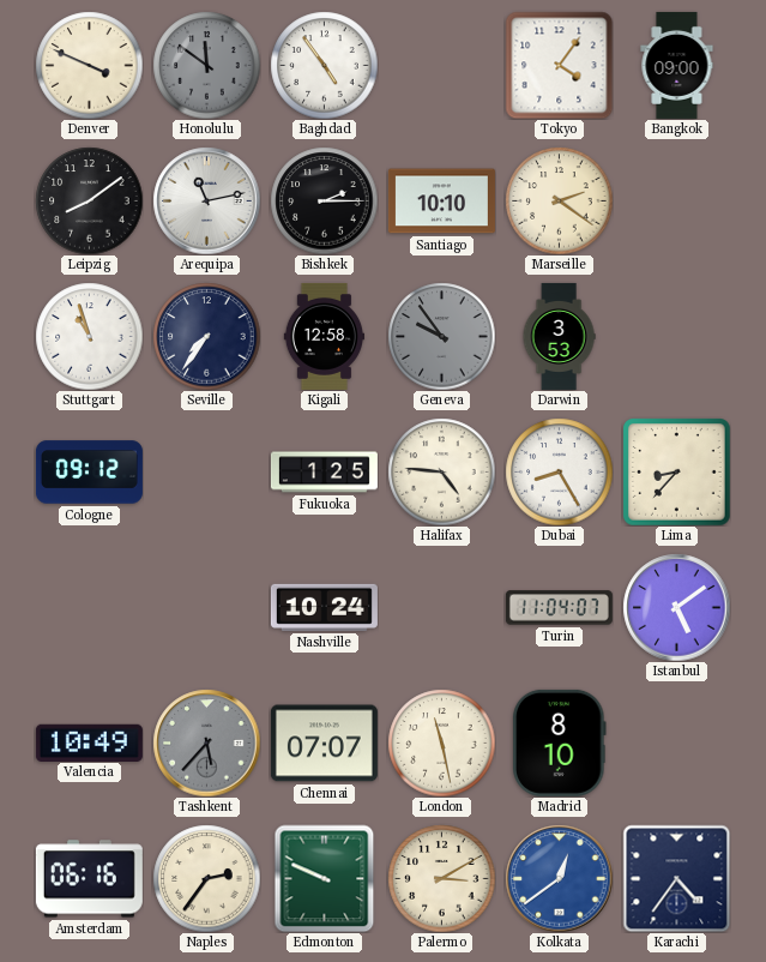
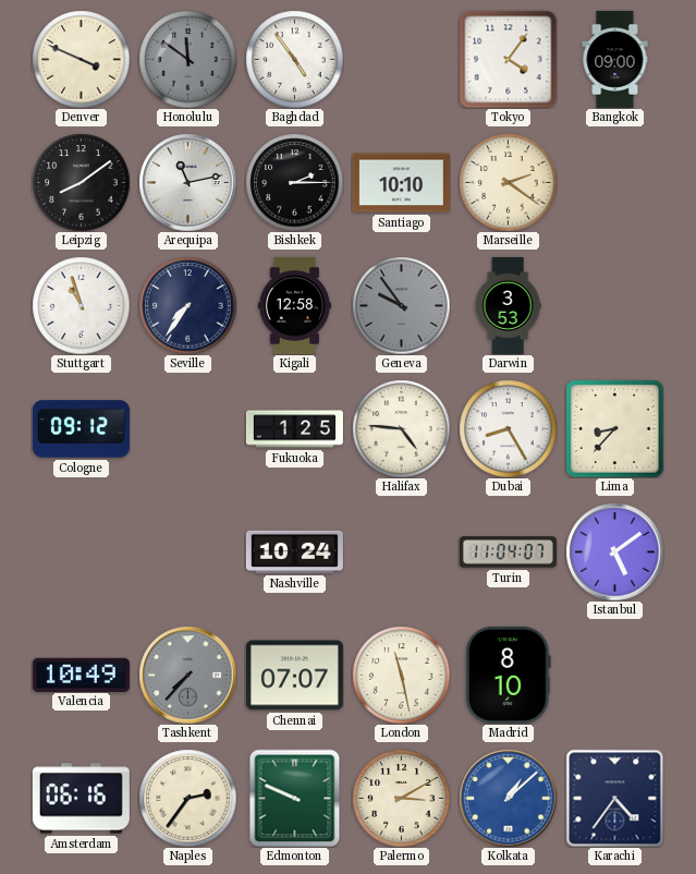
Tashkent: 5:37 -> 7:37 (187, 675)
Kolkata: 12:39 -> 1:08 (508, 798)
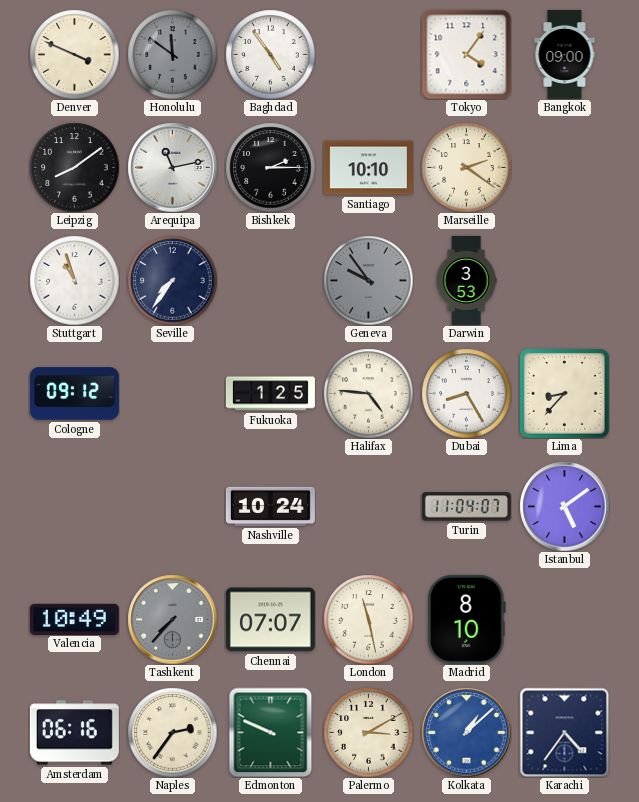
Kigali: 12:58 -> none (294, 305)
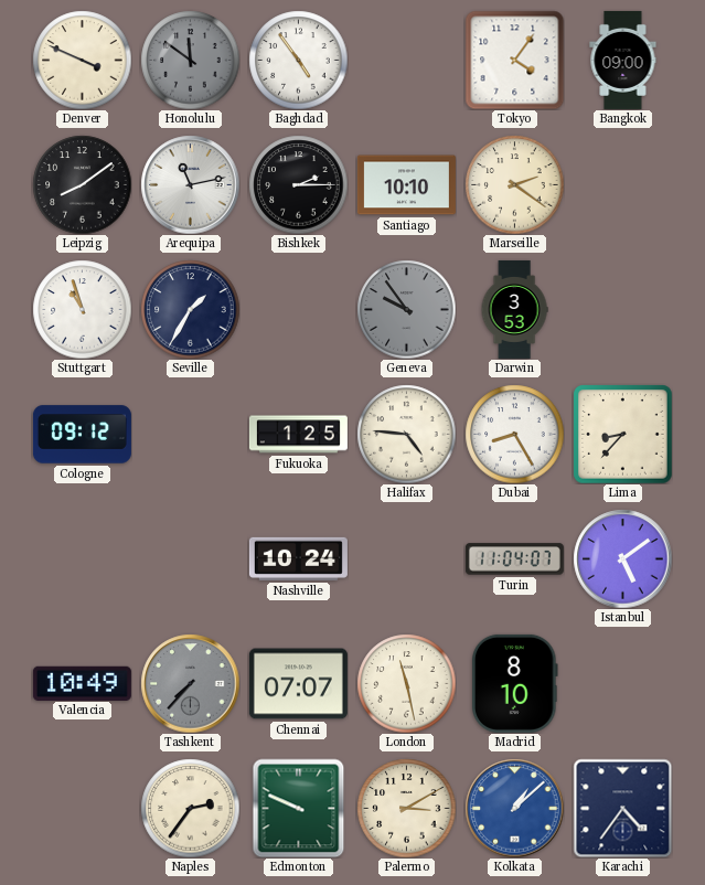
Seville: 7:36 -> 1:35 (190, 309)
Amsterdam: 06:16 -> none (74, 733)
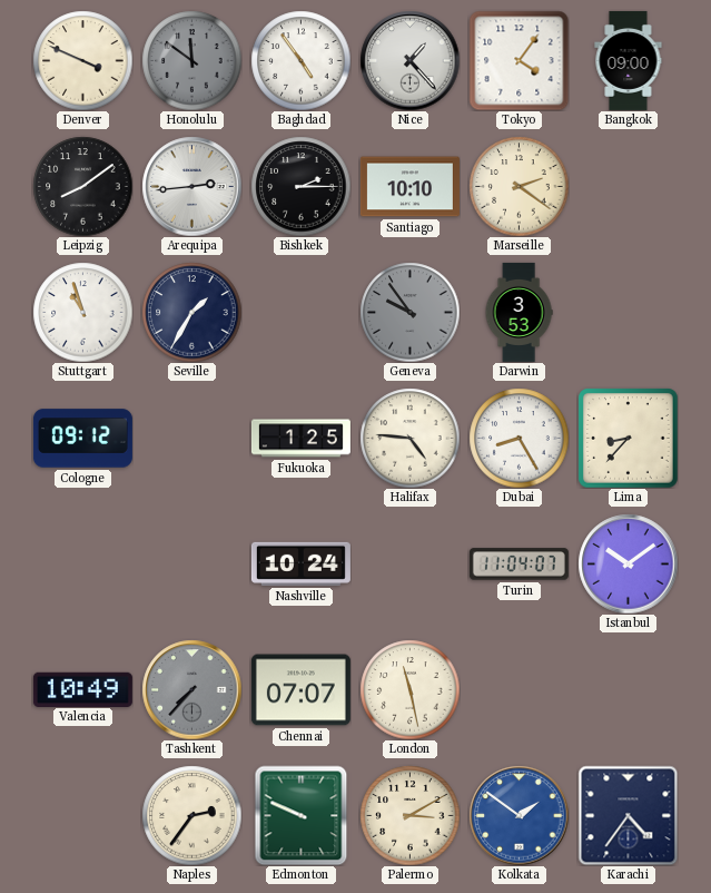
Nice: none -> 1:23 (409, 60)
Arequipa: 11:13 -> 2:44 (191, 186)
Istanbul: 5:09 -> 10:09 (628, 563)
Madrid: 8:10 -> none (515, 683)
Kolkata: 1:08 -> 1:51 (519, 815)
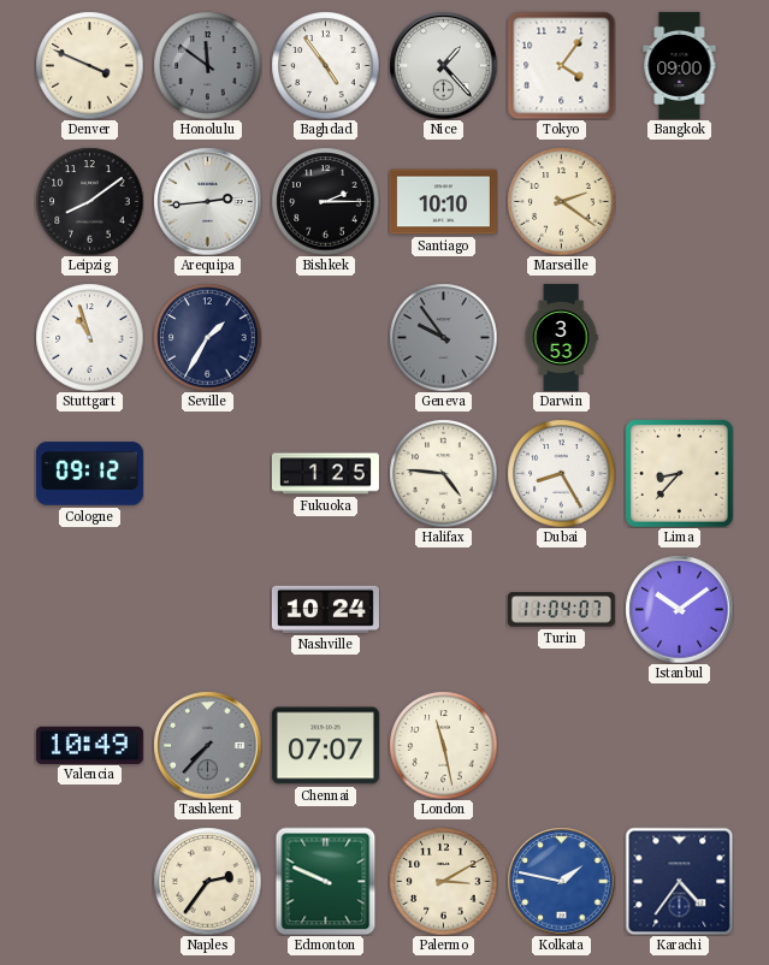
Kolkata: 1:51 -> 1:47 (561, 881)
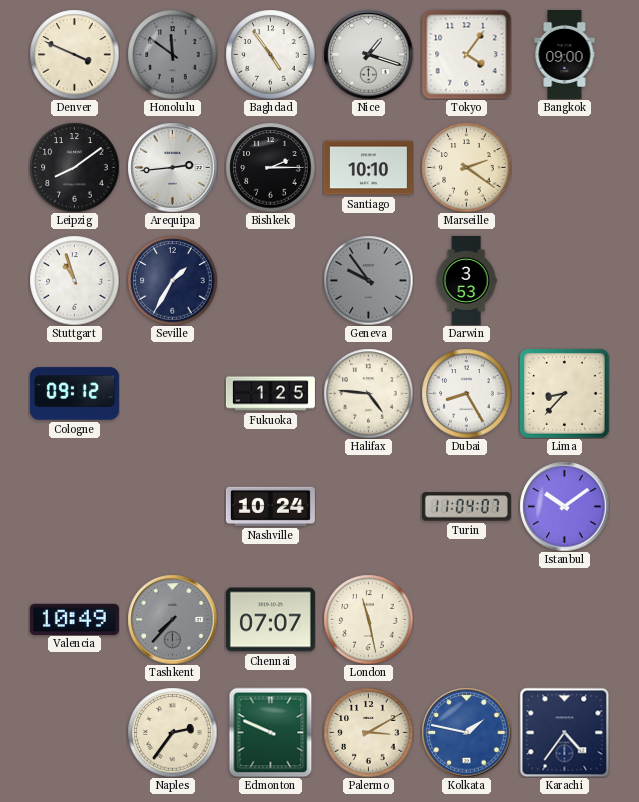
Nice: 1:23 -> 1:18 (368, 54)
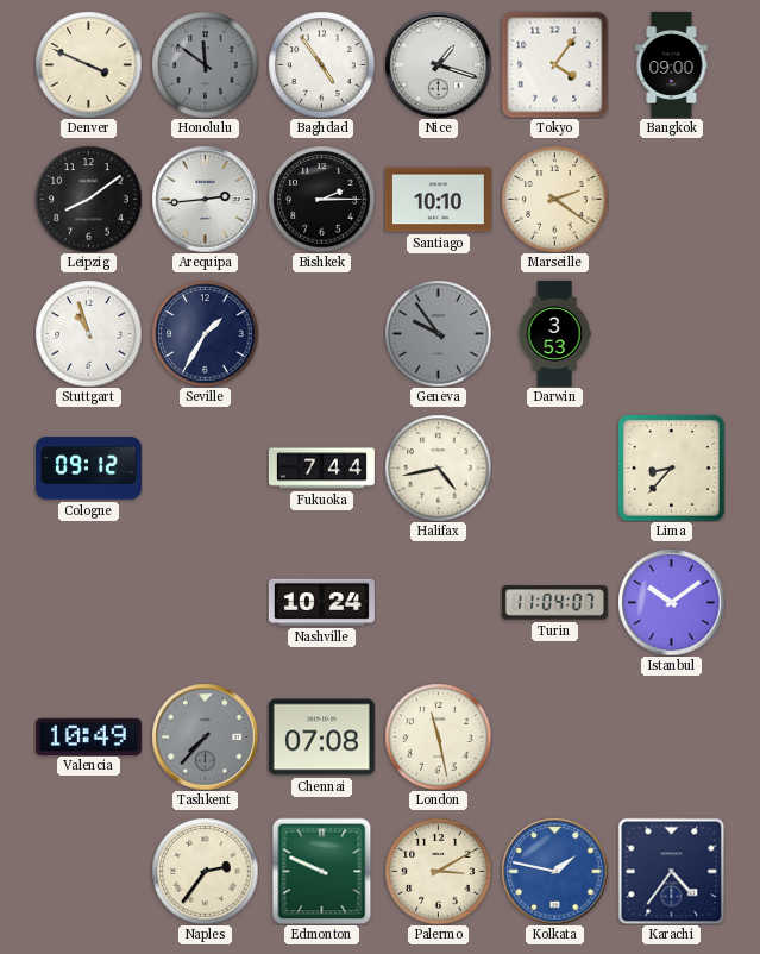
Fukuoka: 1:25 -> 7:44 (321, 469)
Halifax: 4:46 -> 4:43 (438, 467)
Dubai: 8:25 -> none (466, 393)
Chennai: 07:07 -> 07:08 (321, 738)
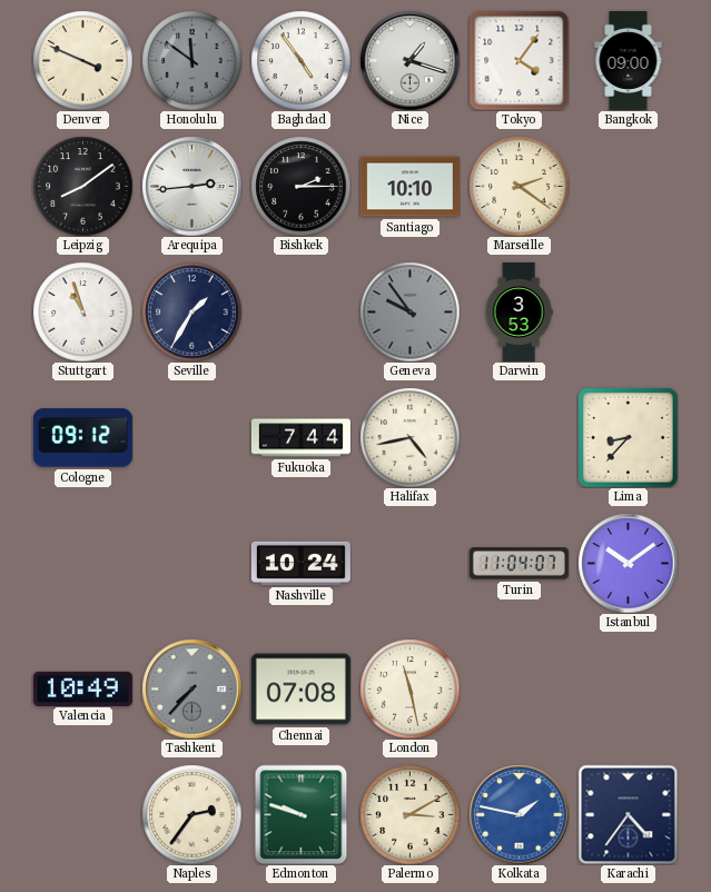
Edmonton: 9:49 -> 9:48 (302, 814)
